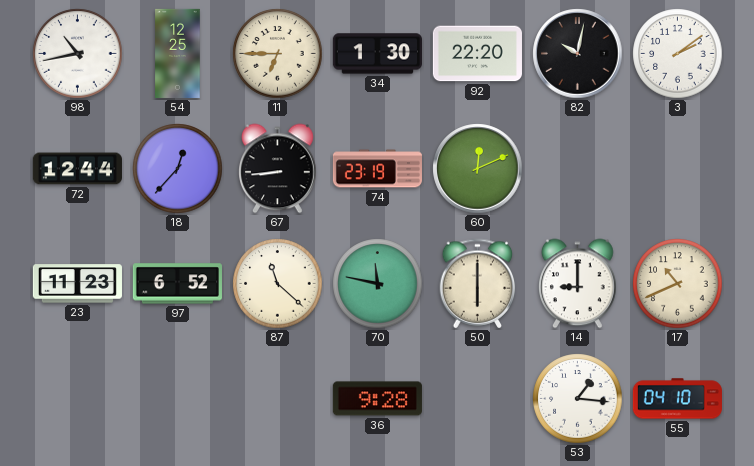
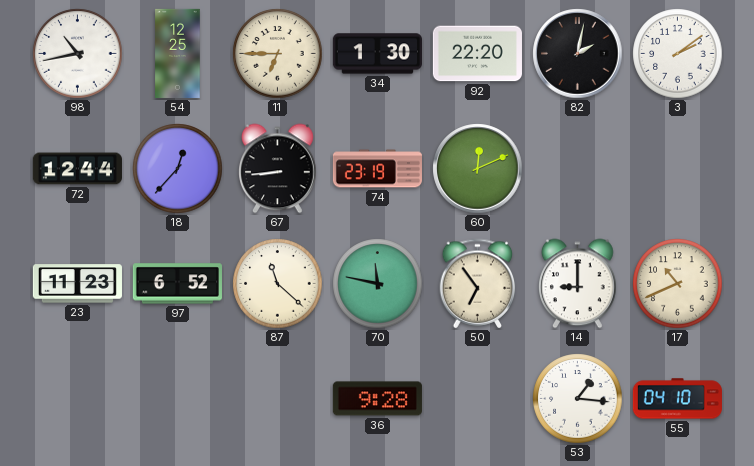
82: 10:02 -> 2:02 (578, 54)
50: 6:00 -> 6:54 (478, 284)
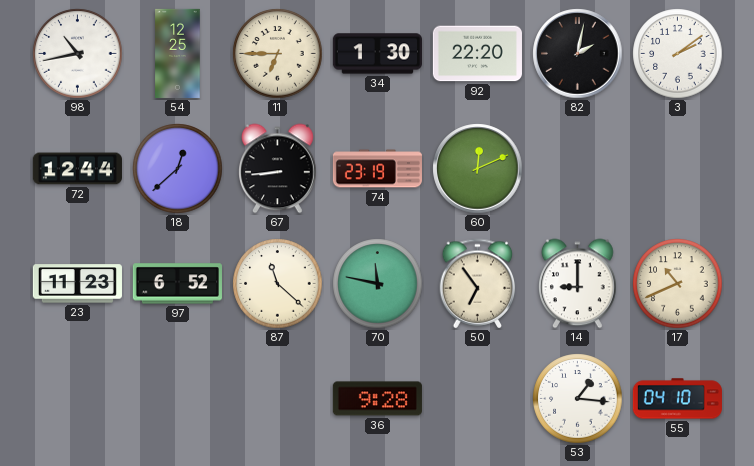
18: 12:37 -> 12:38 (178, 169)
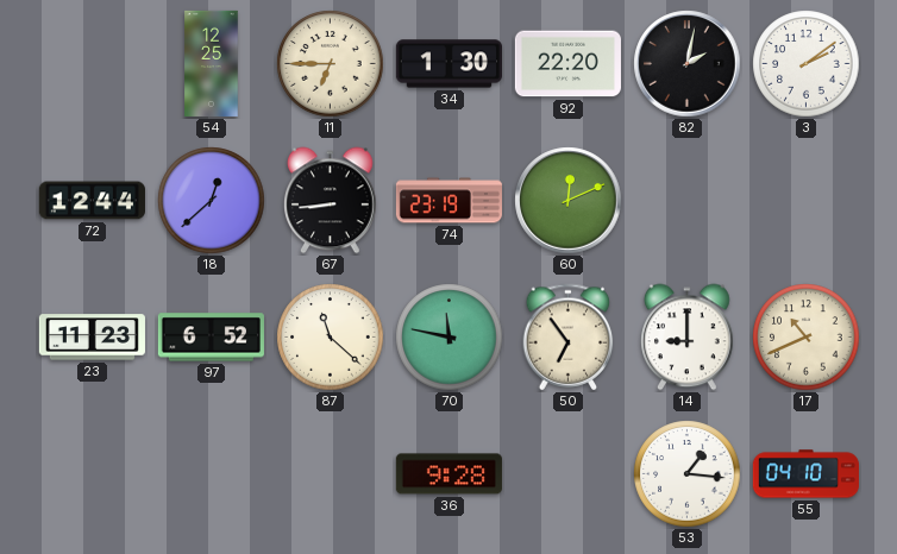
98: 10:43 -> none (78, 54)
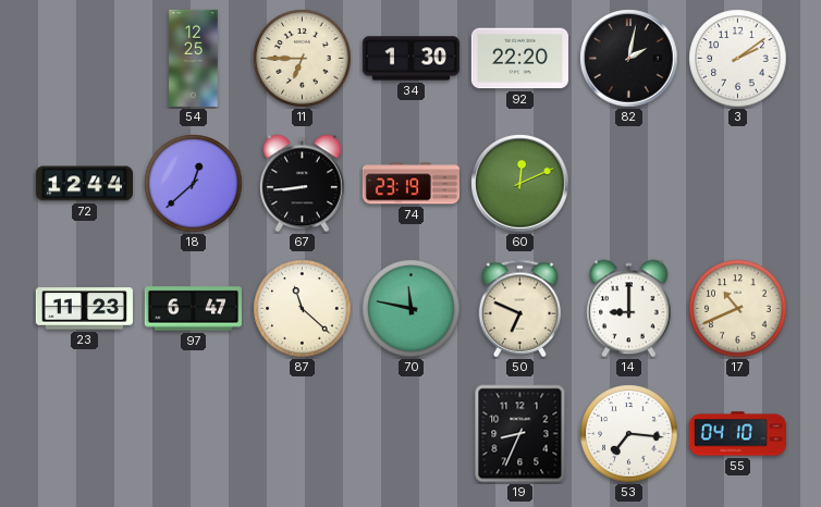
97: 6:52 -> 6:47 (193, 309)
50: 6:54 -> 6:49 (520, 309)
36: 9:28 -> none (448, 474)
19: none -> 8:34 (520, 434)
53: 1:16 -> 7:16 (629, 434)
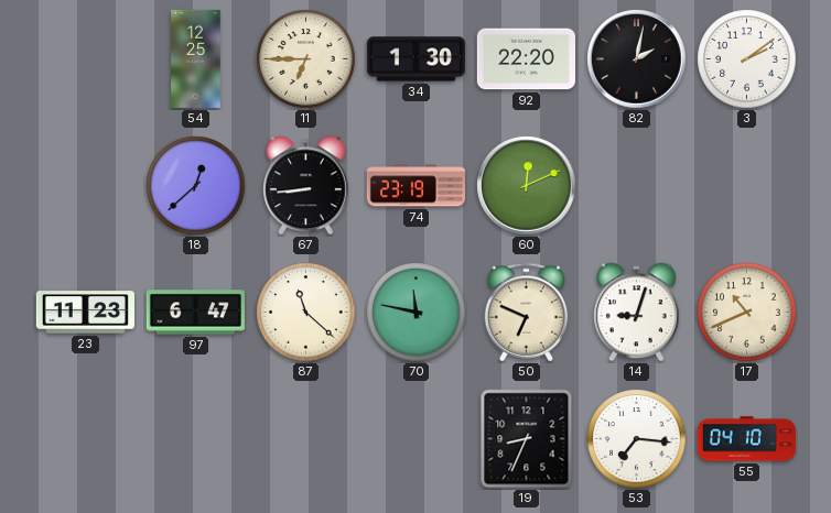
72: 12:44 -> none (84, 184)
14: 9:00 -> 9:03 (637, 313)
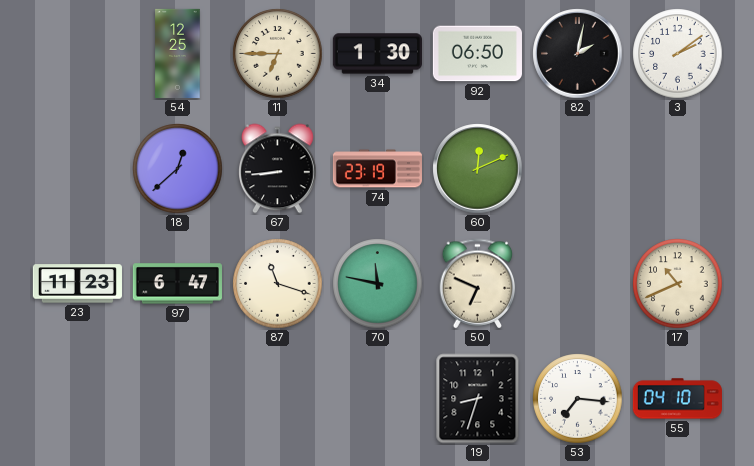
92: 22:20 -> 06:50 (477, 54)
87: 11:22 -> 11:18 (278, 284)
14: 9:03 -> none (637, 313)
19: 8:34 -> 8:33 (478, 399)
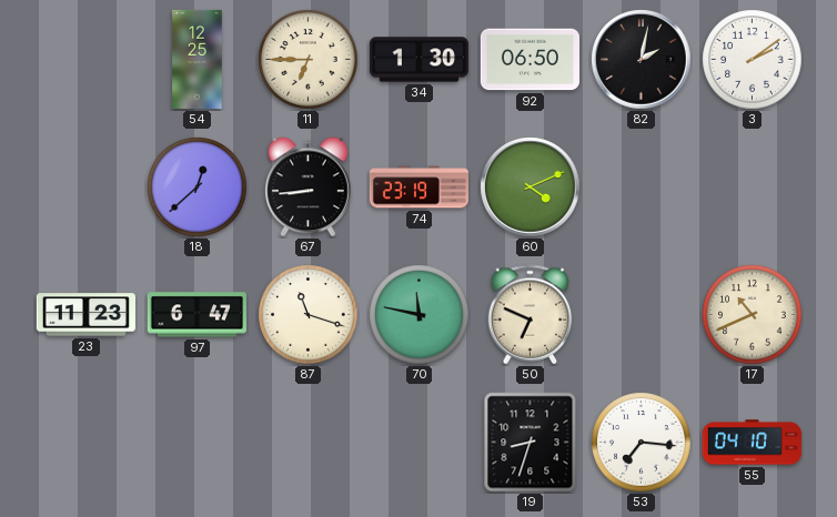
60: 12:11 -> 4:11 (531, 187)
